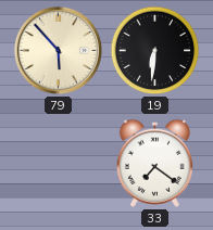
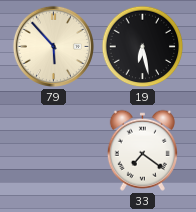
19: 6:31 -> 6:28 (143, 47)
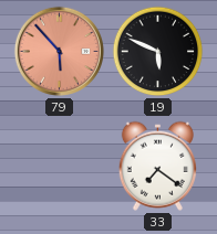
79 dial: cream -> salmon (59, 51)
19: 6:28 -> 5:49 (158, 52)
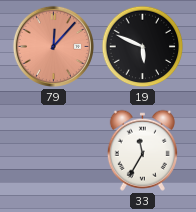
79: 5:53 -> 12:07 (53, 46)
33: 7:21 -> 11:35 (142, 150)
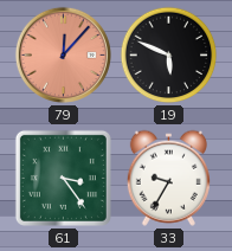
61: none -> 3:24 (63, 178)
33: 11:35 -> 9:35 (168, 178)
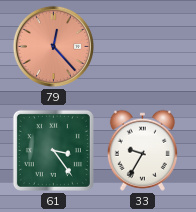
79: 12:07 -> 12:23 (53, 46)
19: 5:49 -> none (169, 56)
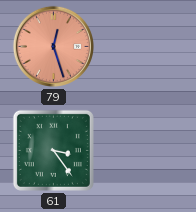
79: 12:23 -> 12:27 (53, 46)
33: 9:35 -> none (142, 150)
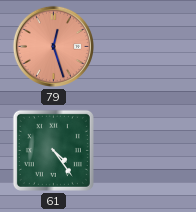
61: 3:24 -> 4:24 (53, 150)
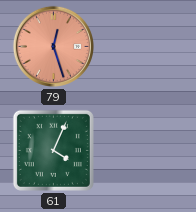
61: 4:24 -> 4:04 (53, 150)
